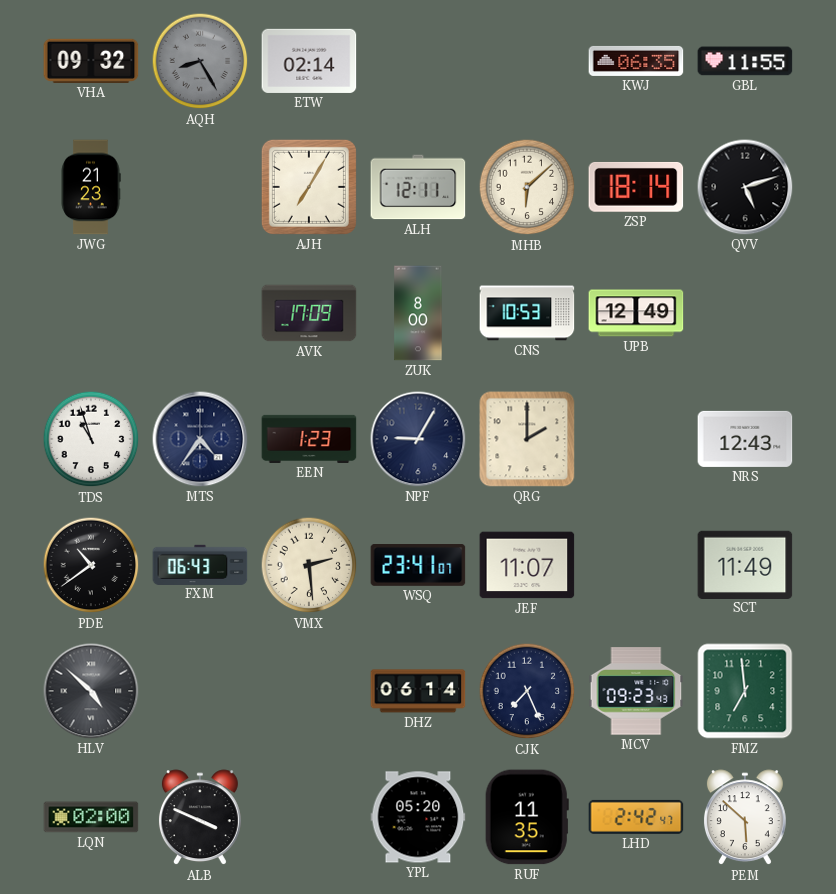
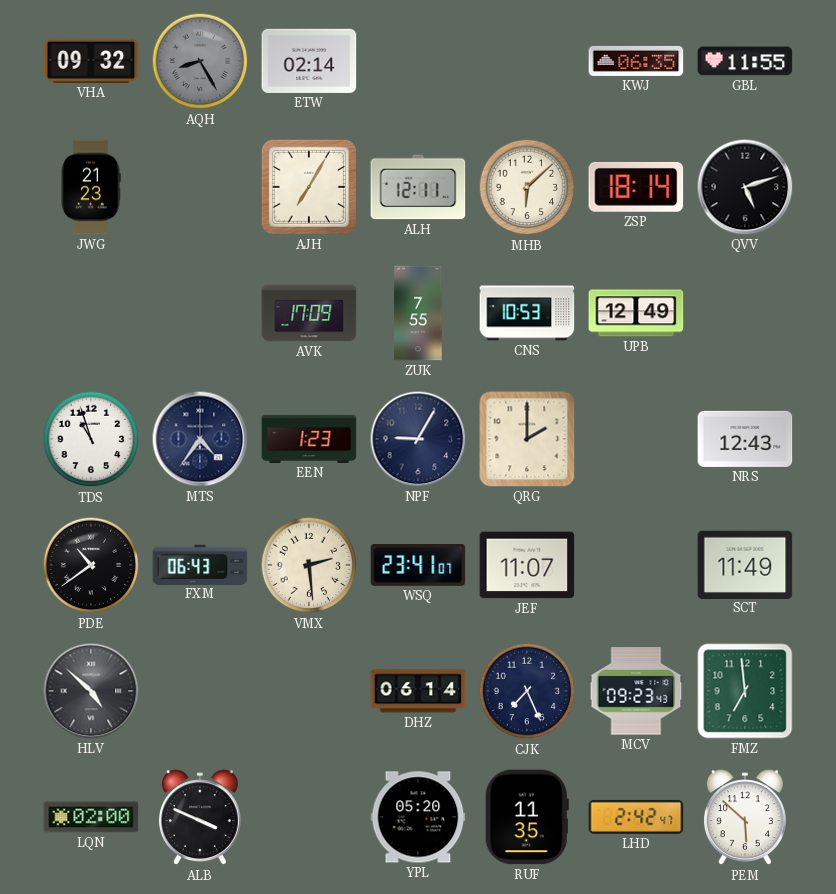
ZUK: 8:00 -> 7:55 (418, 313)
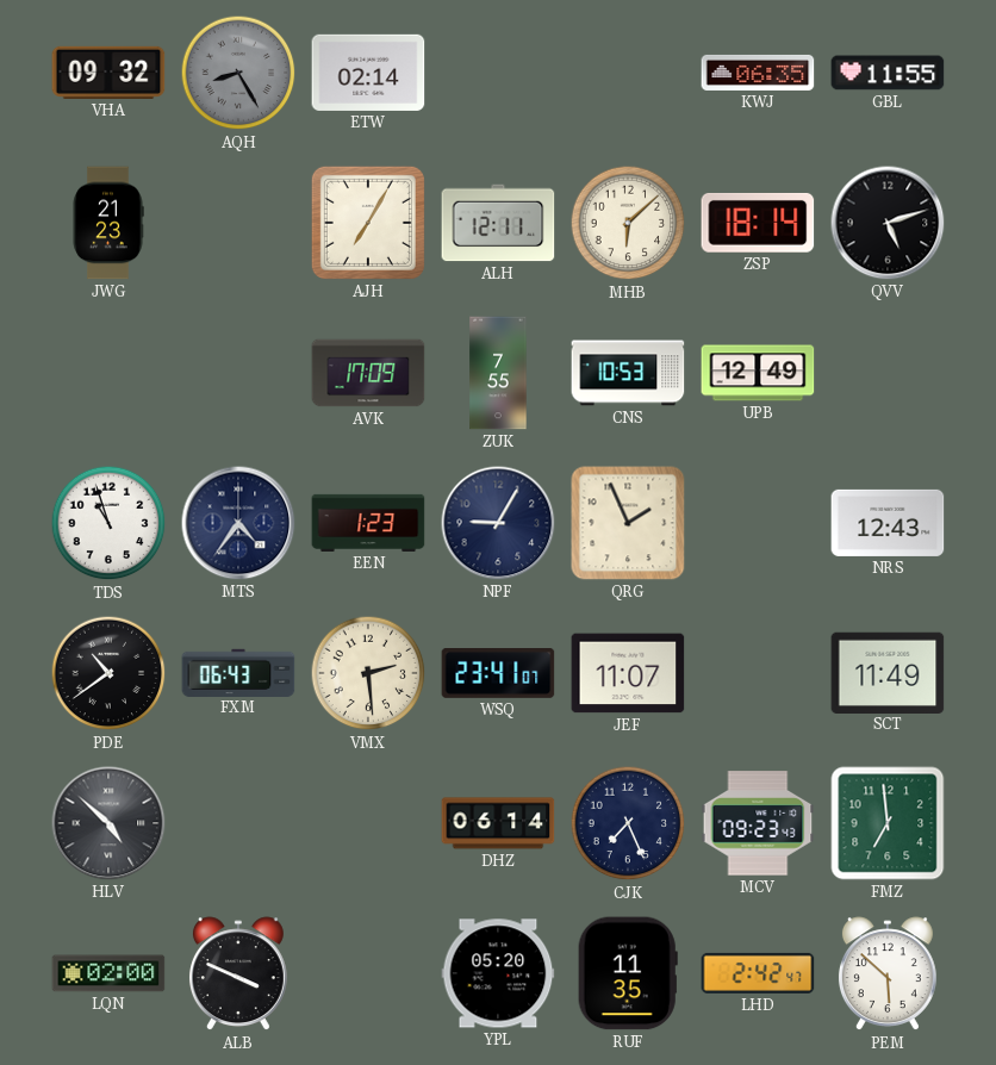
QRG: 2:00 -> 1:56 (628, 523)
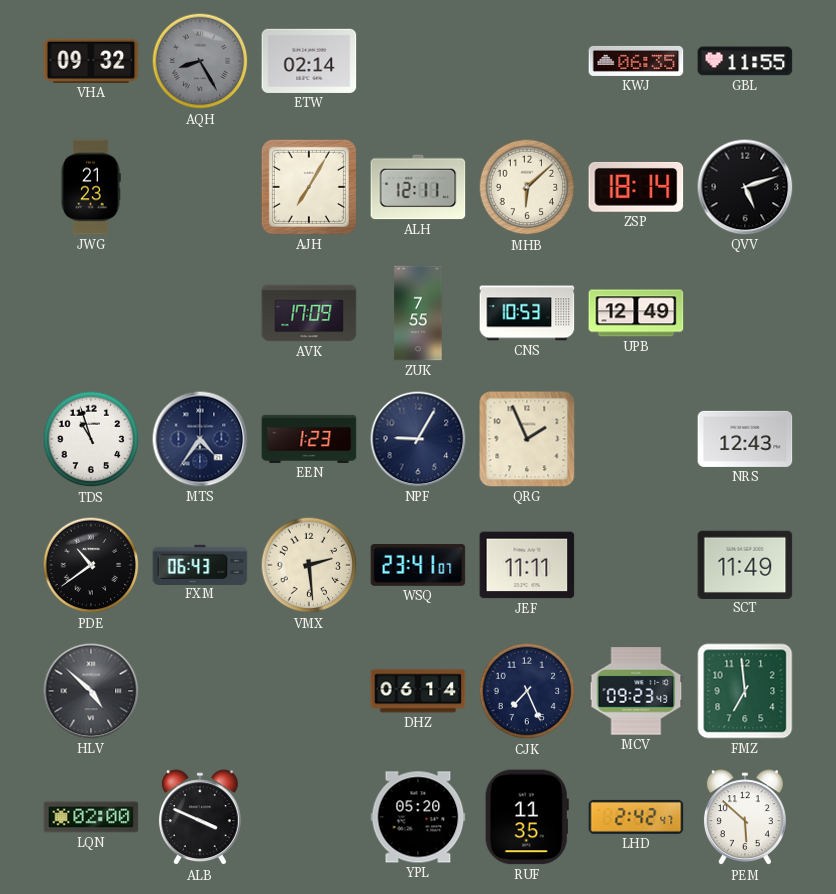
JEF: 11:07 -> 11:11 (527, 565)
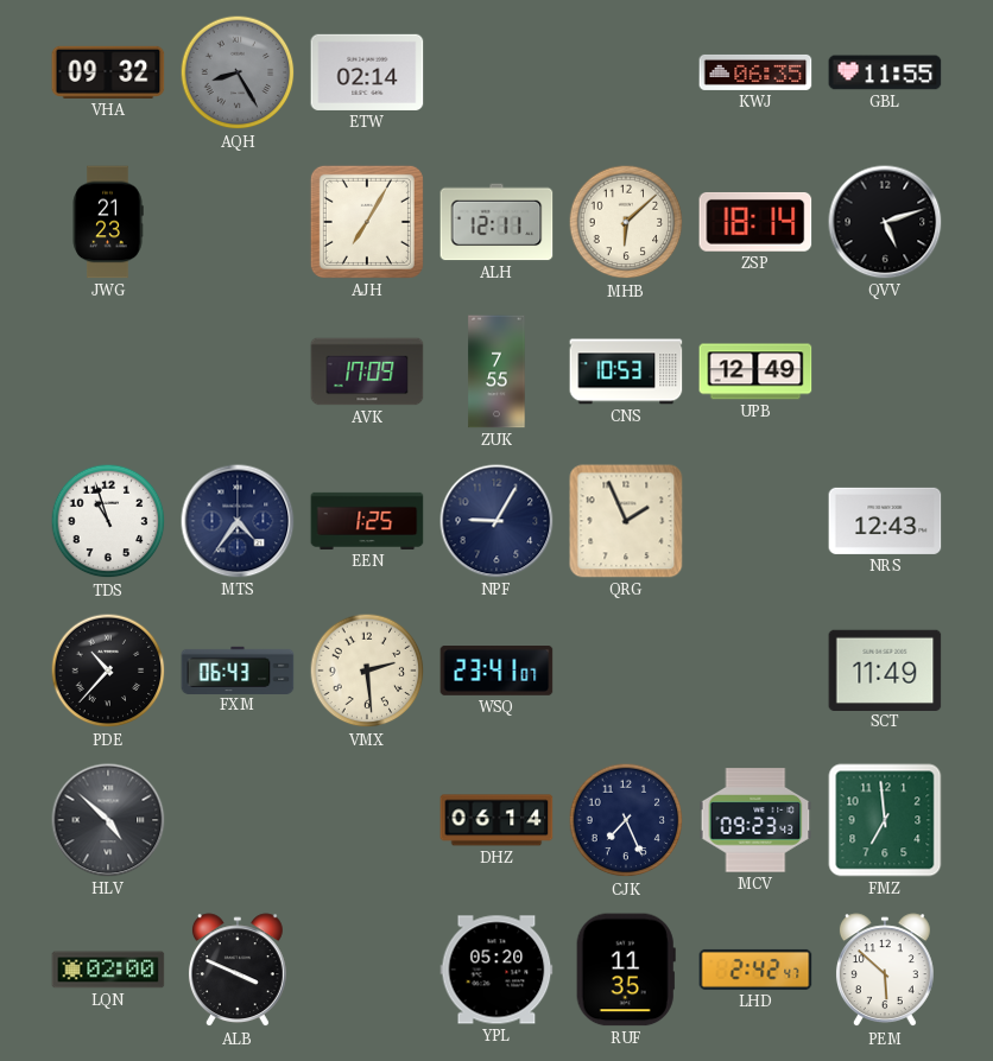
EEN: 1:23 -> 1:25 (367, 521)
PDE: 10:39 -> 10:37 (108, 671)
JEF: 11:11 -> none (527, 565)
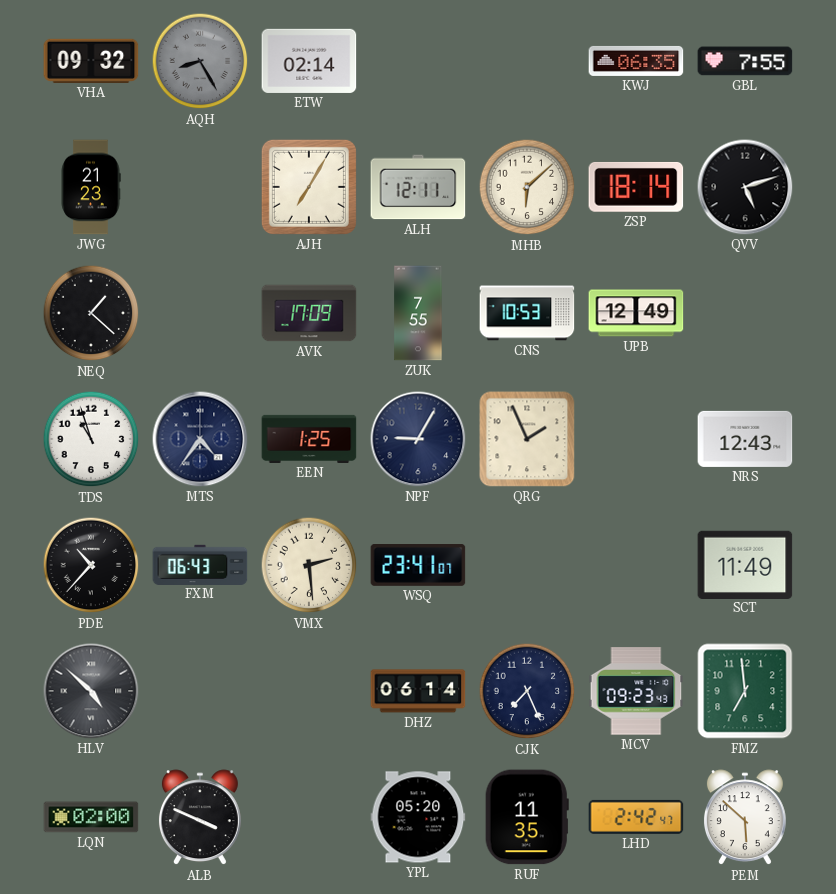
GBL: 11:55 -> 7:55 (745, 61)
NEQ: none -> 1:22 (91, 313)
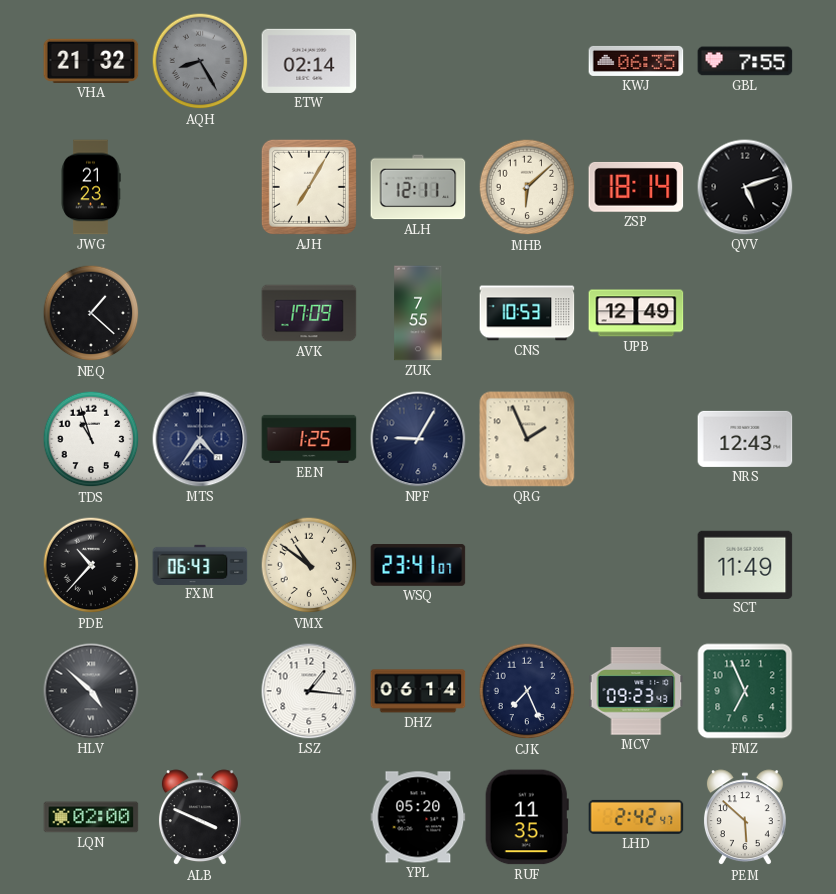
VHA: 09:32 -> 21:32 (91, 61)
VMX: 2:29 -> 10:51 (309, 565)
LSZ: none -> 1:16 (309, 691)
FMZ: 6:59 -> 6:56 (745, 691)
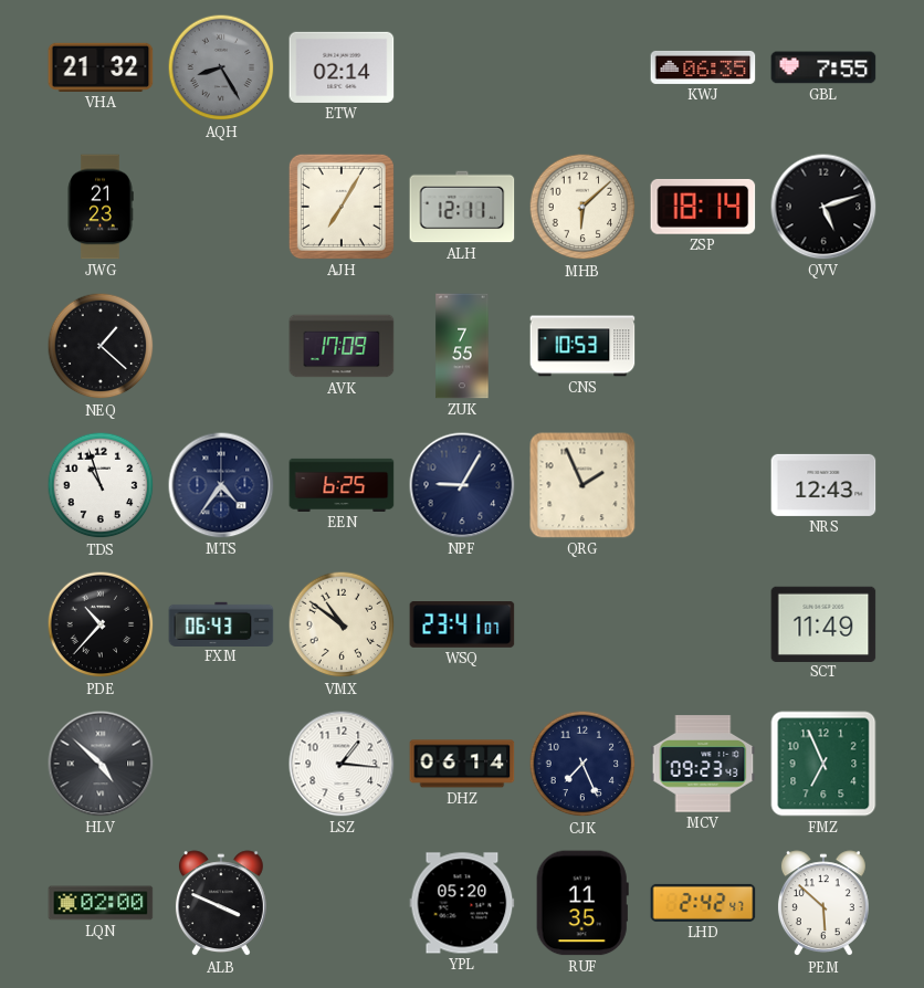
UPB: 12:49 -> none (636, 313)
EEN: 1:25 -> 6:25 (342, 485)
